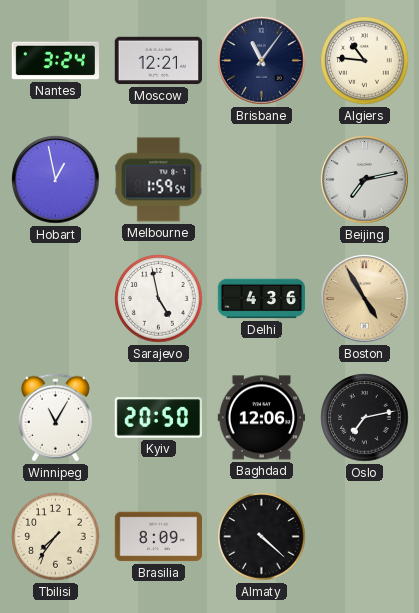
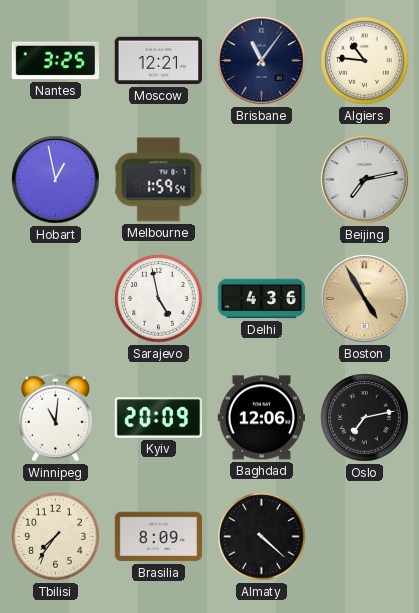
Nantes: 3:24 -> 3:25 (55, 61)
Winnipeg: 11:05 -> 11:01 (55, 418)
Kyiv: 20:50 -> 20:09 (158, 418)
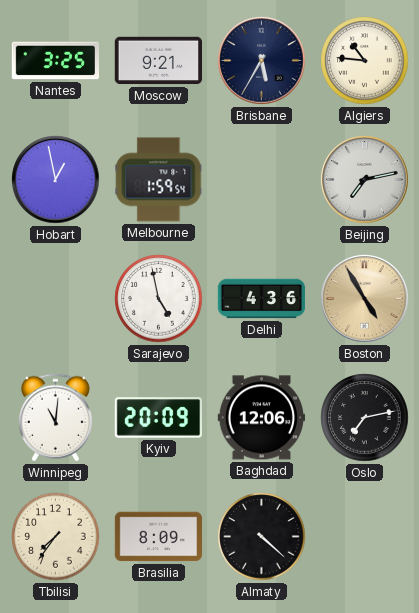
Moscow: 12:21 -> 9:21 (158, 61)
Brisbane: 11:06 -> 5:35 (262, 61)
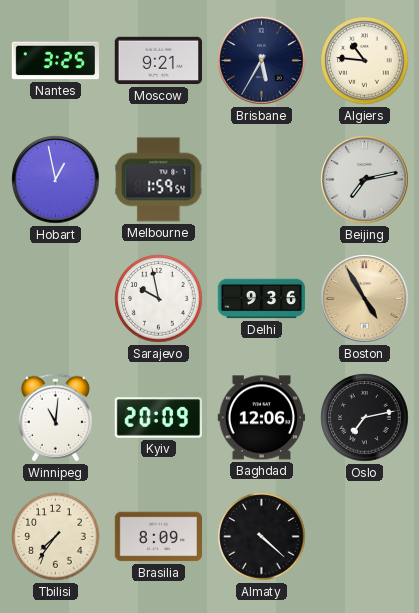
Sarajevo: 4:58 -> 9:58 (159, 299)
Delhi: 4:36 -> 9:36 (262, 299)
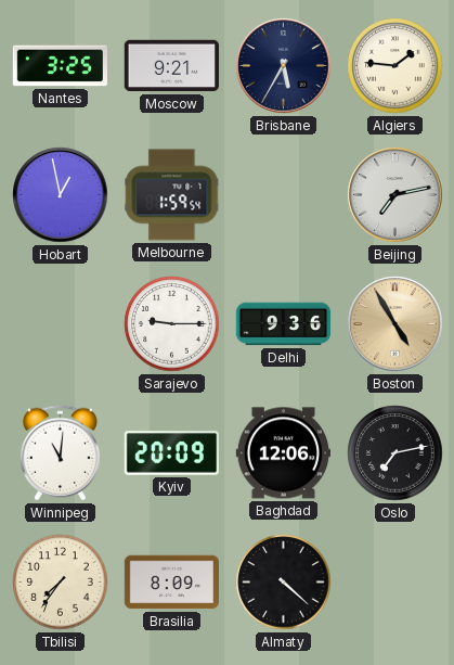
Algiers: 10:46 -> 1:46 (395, 66)
Sarajevo: 9:58 -> 9:15 (172, 324)
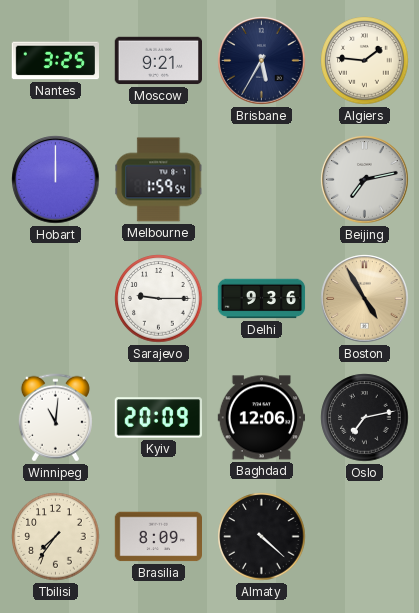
Hobart: 12:58 -> 12:00 (56, 180)
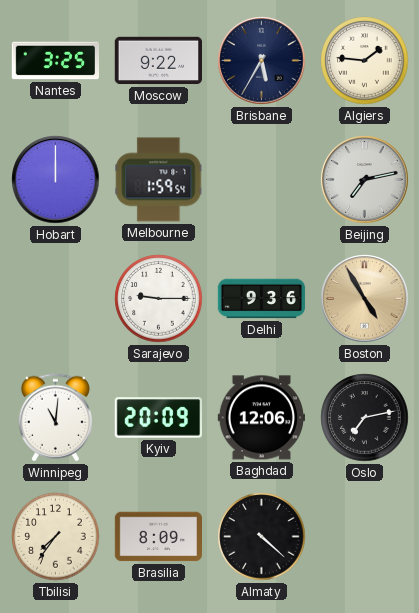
Moscow: 9:21 -> 9:22 (158, 61)
